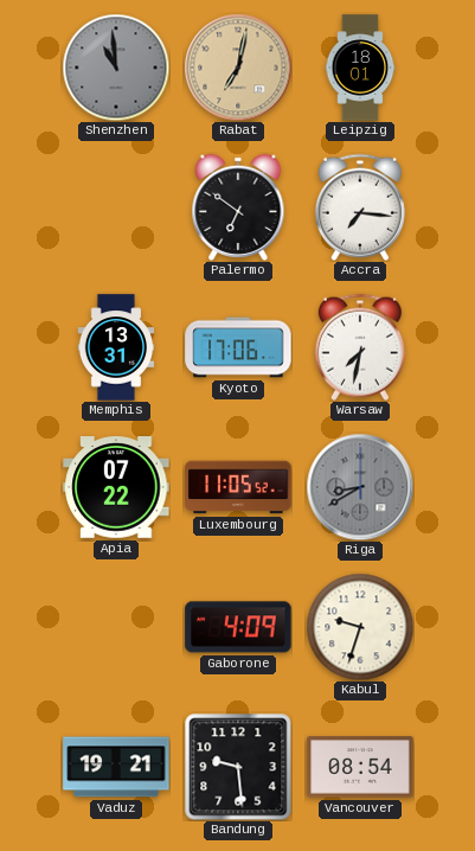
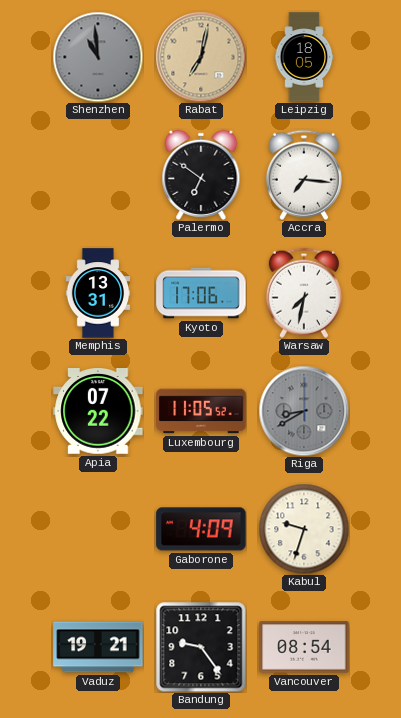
Leipzig: 18:01 -> 18:05 (304, 57)
Bandung: 9:29 -> 9:24 (201, 647)
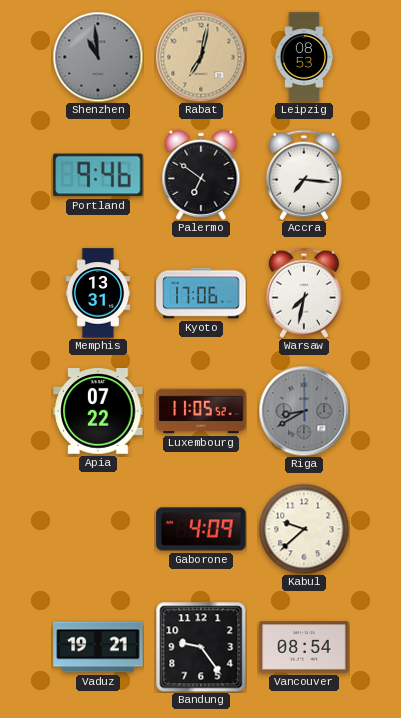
Leipzig: 18:05 -> 08:53 (304, 57)
Portland: none -> 9:46 (98, 175)
Kabul: 9:33 -> 9:38 (304, 529)
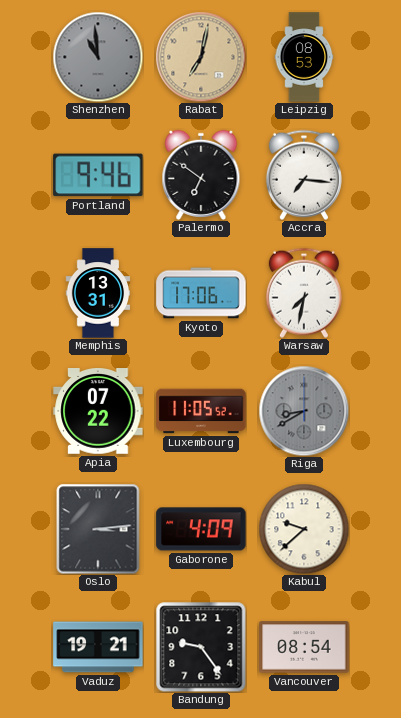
Oslo: none -> 3:14 (98, 529)
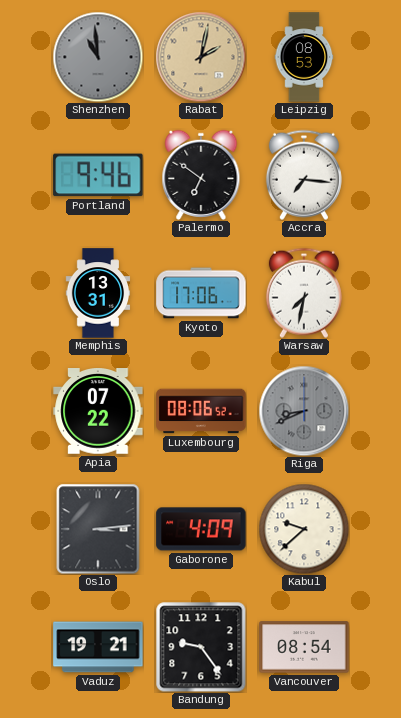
Rabat: 7:02 -> 2:02 (201, 57)
Luxembourg: 11:05 -> 08:06 (201, 411)
Riga: 8:40 -> 8:41 (304, 411)
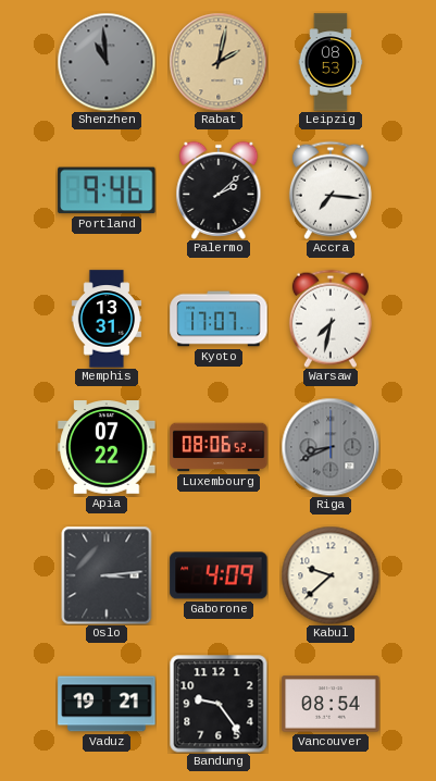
Palermo: 6:51 -> 2:08 (219, 190)
Kyoto: 17:06 -> 17:07 (219, 319)
